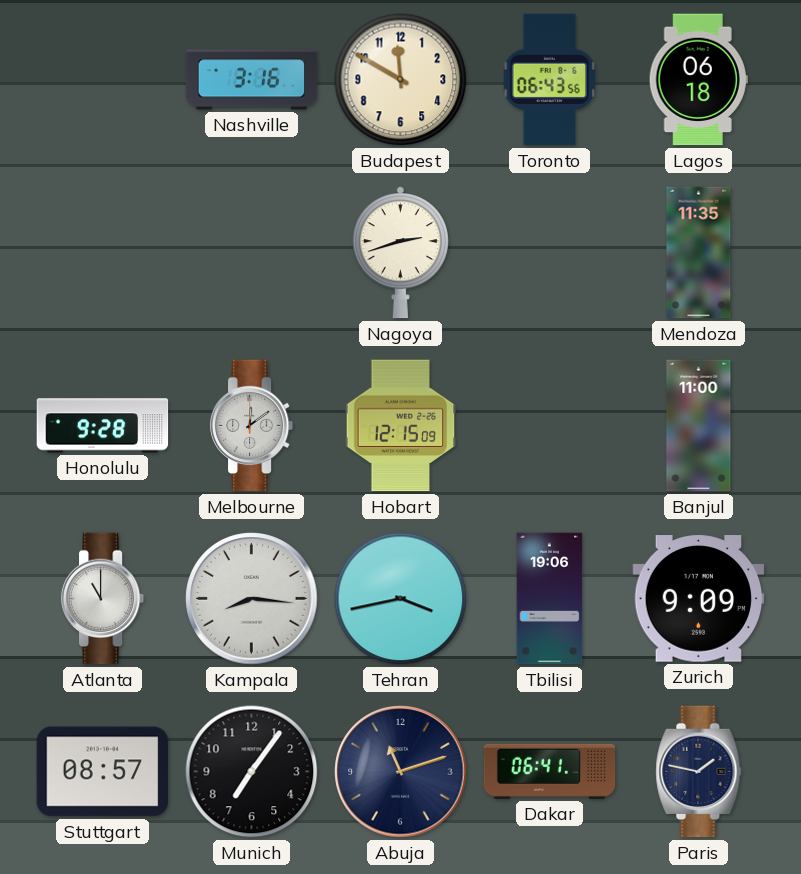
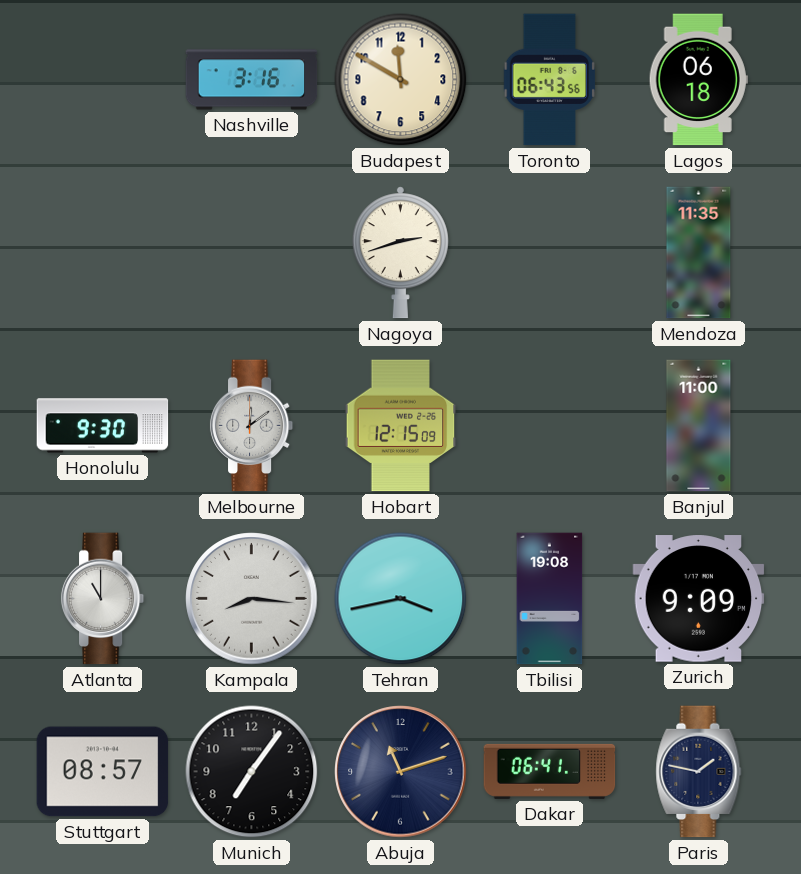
Honolulu: 9:28 -> 9:30 (103, 426)
Tbilisi: 19:06 -> 19:08 (550, 599)
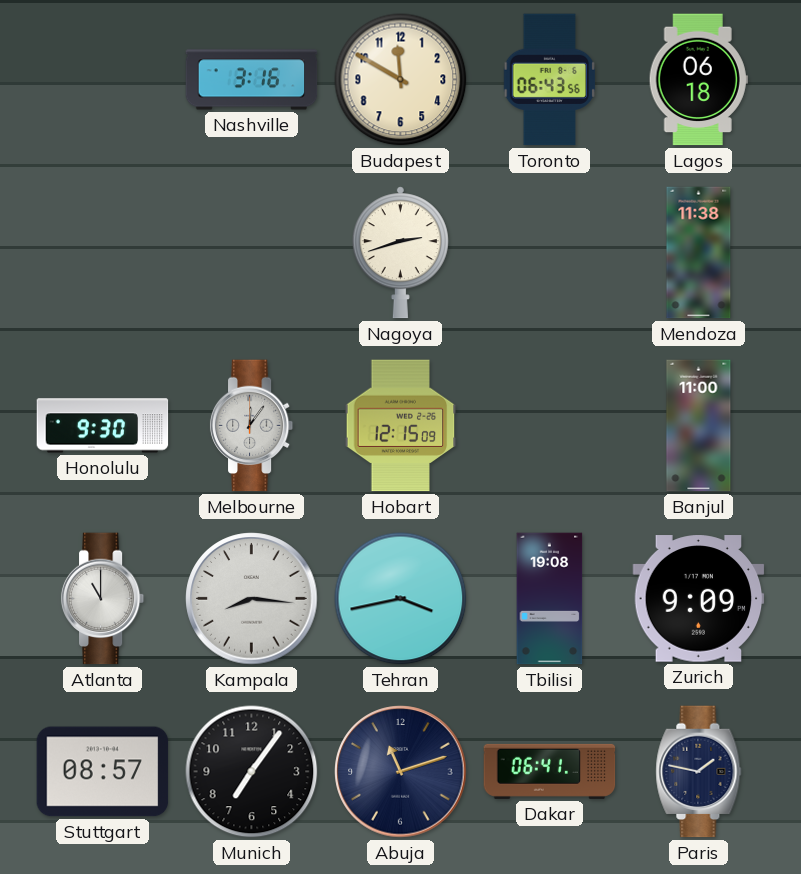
Mendoza: 11:35 -> 11:38 (699, 253)
Melbourne: 12:09 -> 12:06 (252, 426)
